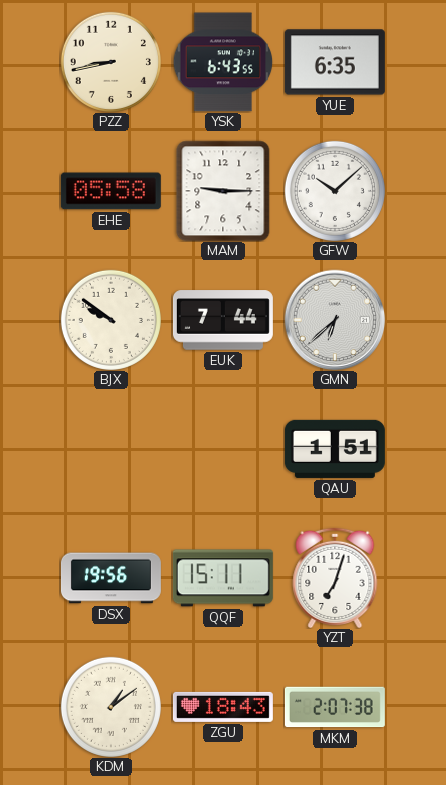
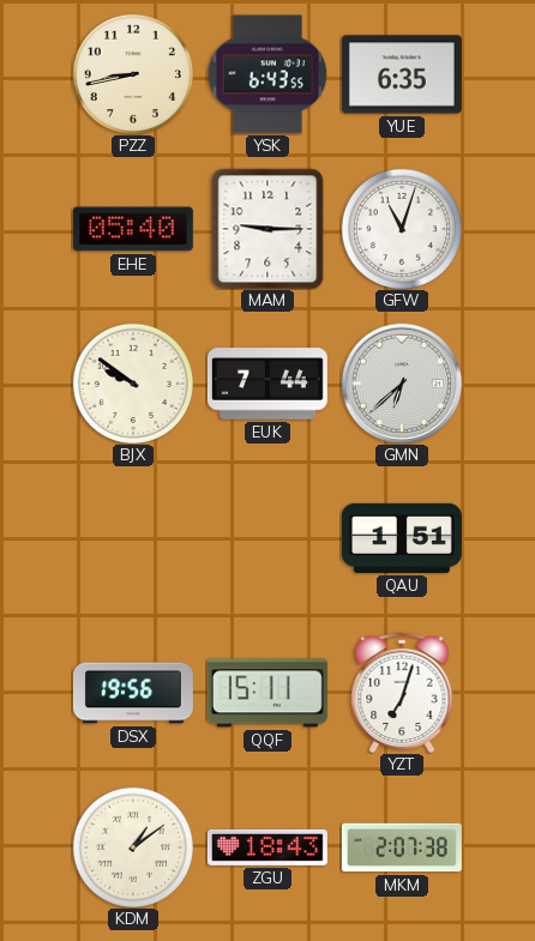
EHE: 05:58 -> 05:40 (133, 229)
GFW: 10:08 -> 11:03 (402, 229)
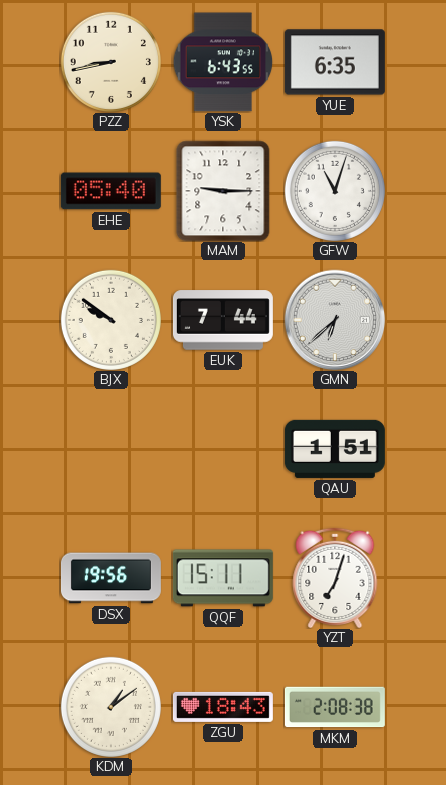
MKM: 2:07 -> 2:08 (335, 707)
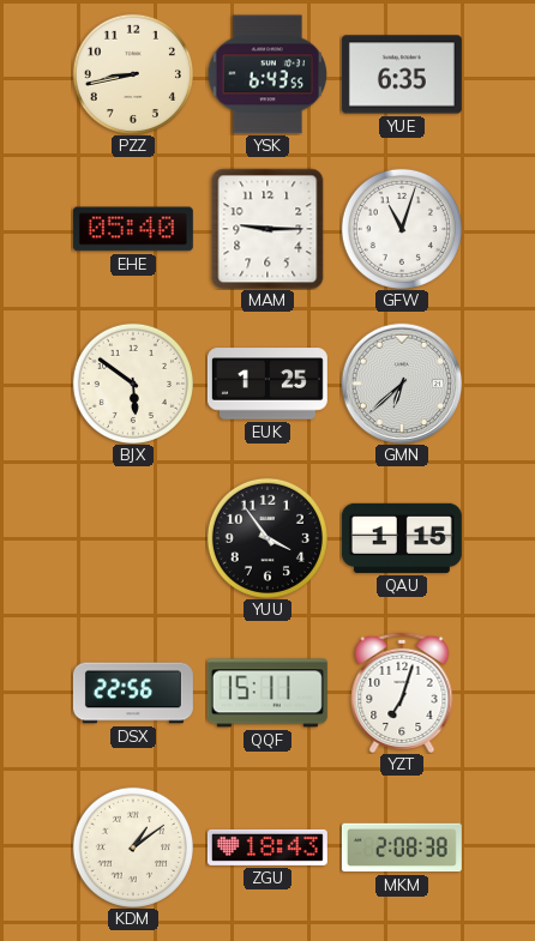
BJX: 9:51 -> 5:51 (133, 384)
EUK: 7:44 -> 1:25 (267, 384)
YUU: none -> 3:54 (267, 538)
QAU: 1:51 -> 1:15 (402, 538)
DSX: 19:56 -> 22:56 (133, 693)
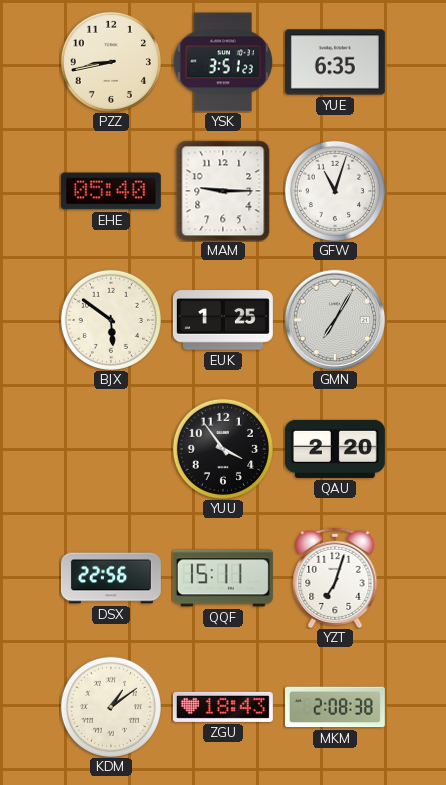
YSK: 6:43 -> 3:51 (223, 62)
GMN: 6:38 -> 7:05 (335, 320)
QAU: 1:15 -> 2:20 (335, 449)
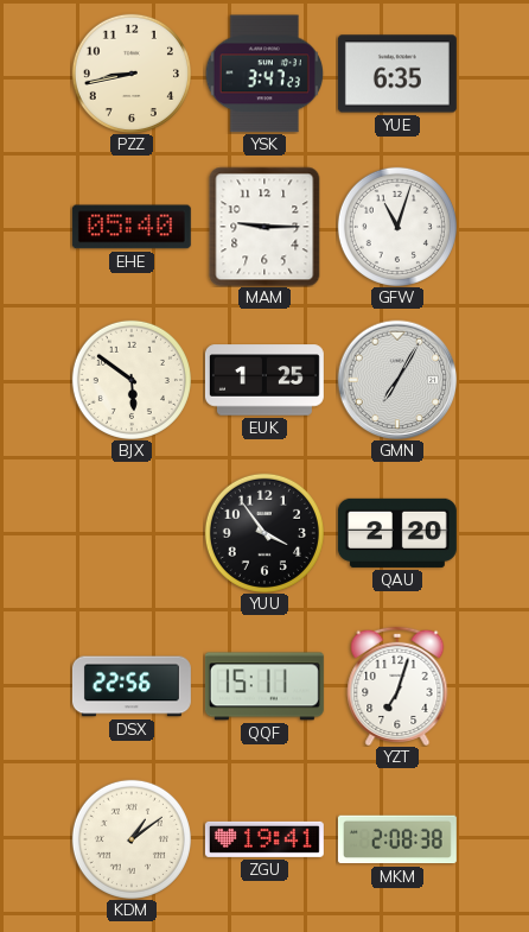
YSK: 3:51 -> 3:47 (264, 74)
ZGU: 18:43 -> 19:41 (264, 839)
